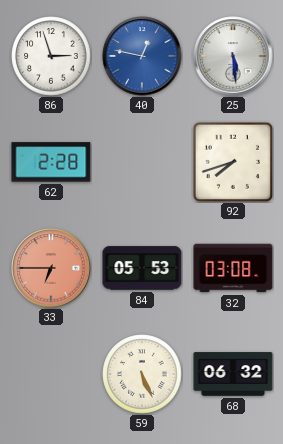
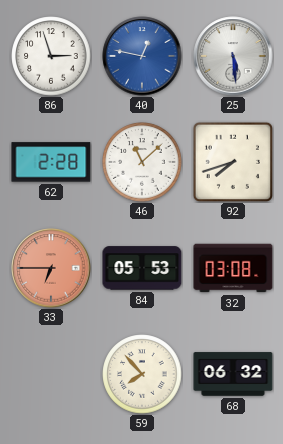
46: none -> 11:08 (142, 162)
59: 5:26 -> 7:53 (142, 374)
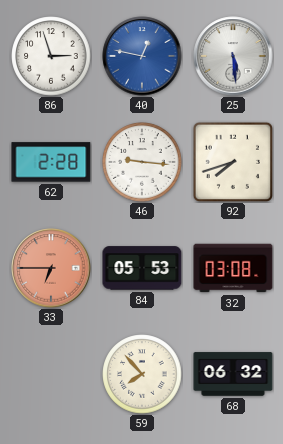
46: 11:08 -> 9:16 (142, 162)
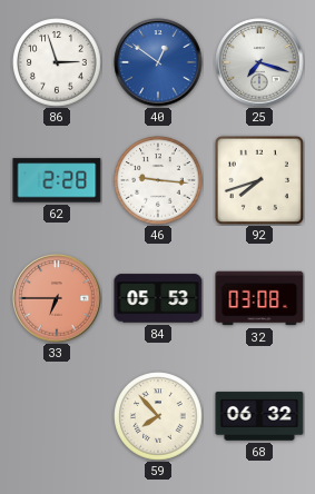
40: 12:47 -> 12:51 (158, 62)
25: 5:29 -> 7:18 (259, 62)
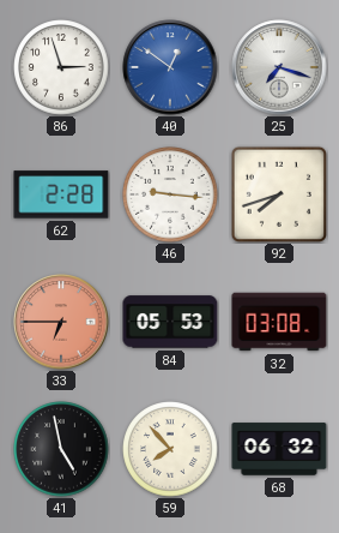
41: none -> 4:58 (61, 449)
